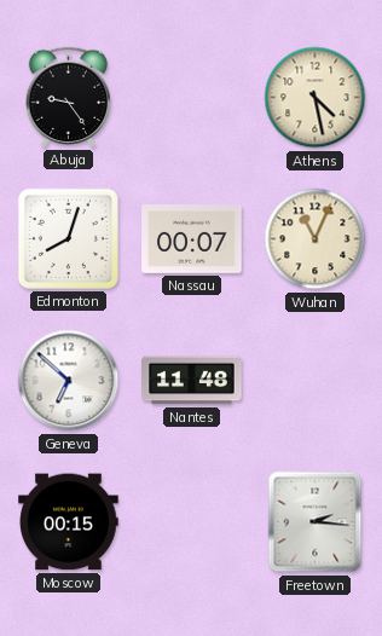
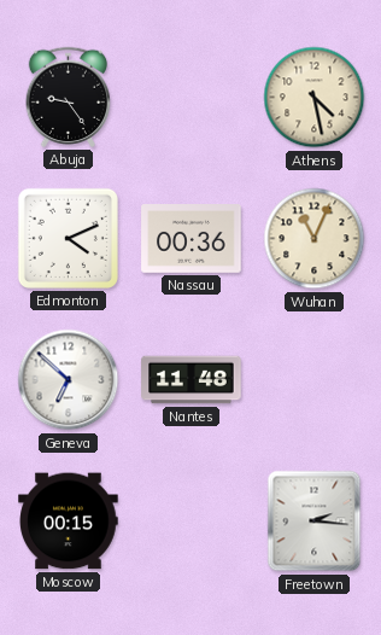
Edmonton: 8:03 -> 4:11 (68, 238)
Nassau: 00:07 -> 00:36 (192, 239)
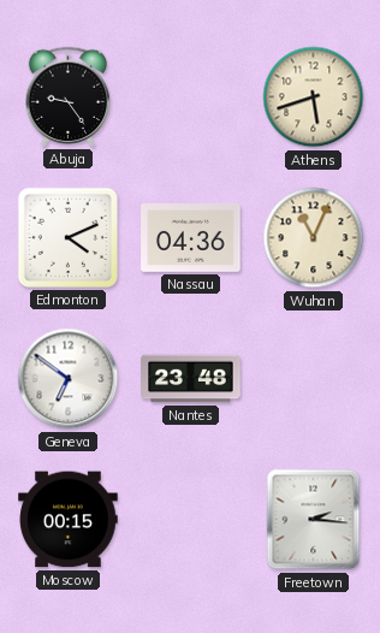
Athens: 4:28 -> 5:42 (314, 97)
Nassau: 00:36 -> 04:36 (191, 238)
Geneva: 6:52 -> 6:51 (69, 379)
Nantes: 11:48 -> 23:48 (191, 379)
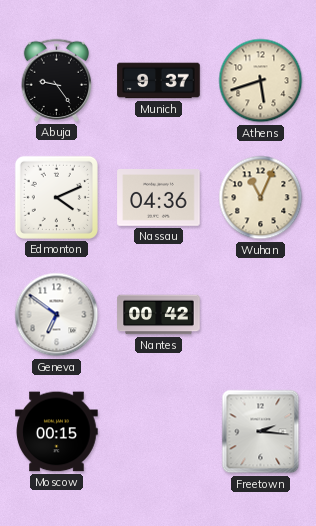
Munich: none -> 9:37 (159, 81)
Nantes: 23:48 -> 00:42 (159, 315)
